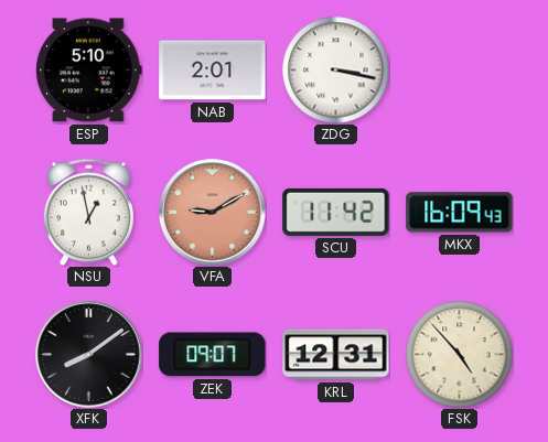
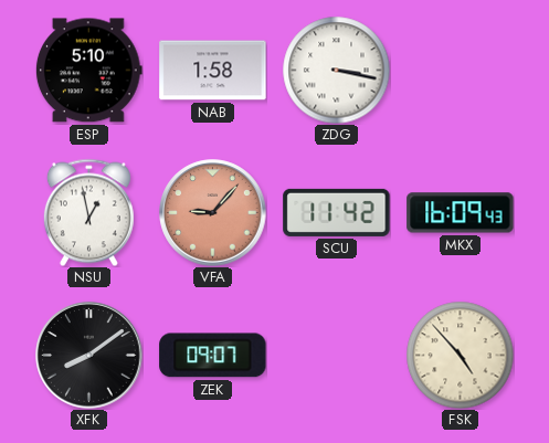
NAB: 2:01 -> 1:58 (213, 71)
VFA: 9:10 -> 9:07 (213, 213)
KRL: 12:31 -> none (336, 355)
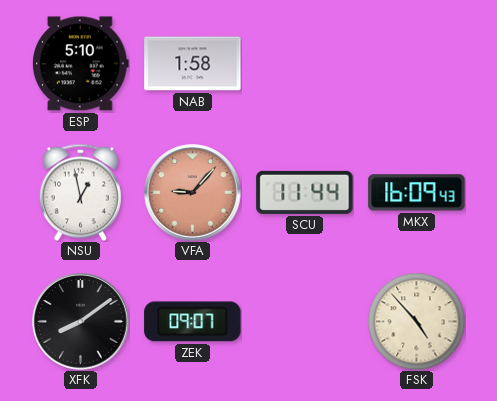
ZDG: 3:17 -> none (336, 70)
SCU: 11:42 -> 11:44 (305, 192)
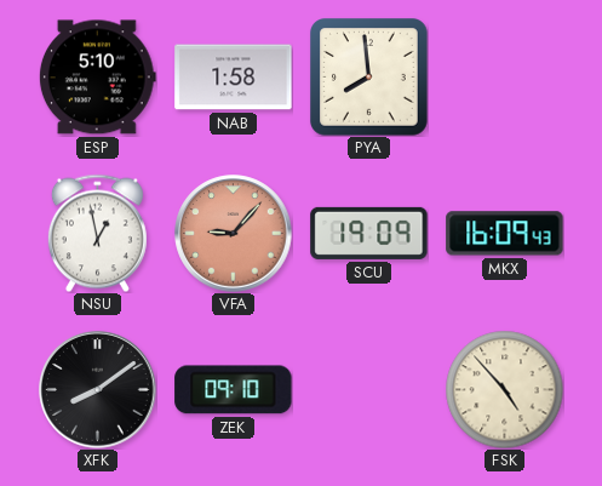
PYA: none -> 7:59 (369, 78)
SCU: 11:44 -> 19:09 (369, 233)
ZEK: 09:07 -> 09:10 (234, 390)
